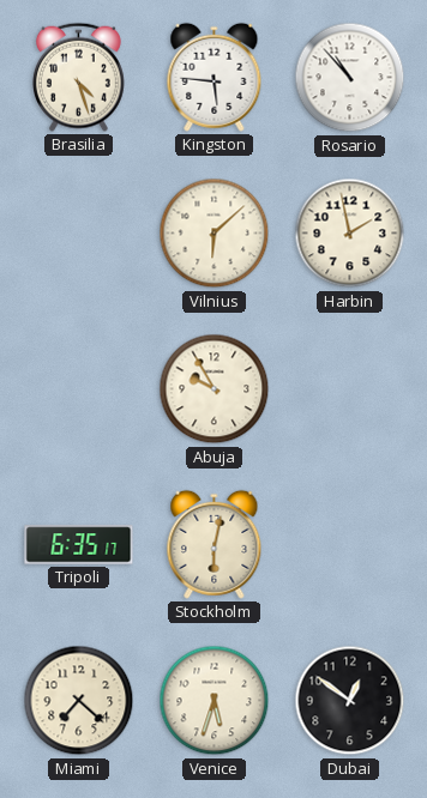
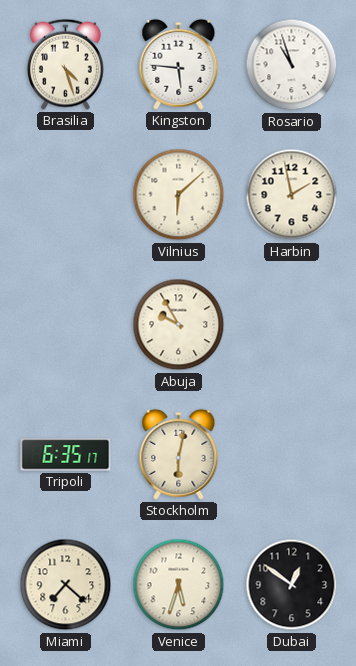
Rosario: 10:53 -> 10:57 (292, 65)
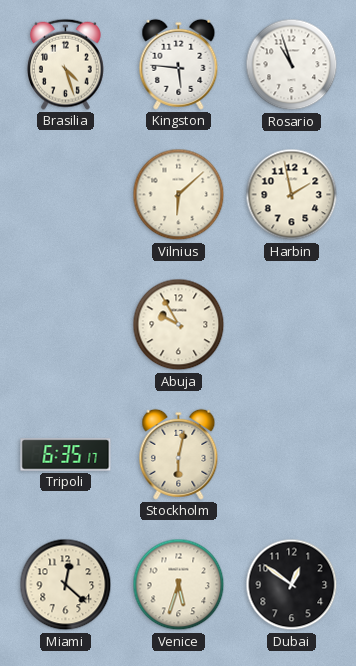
Miami: 7:22 -> 12:22 (66, 585)
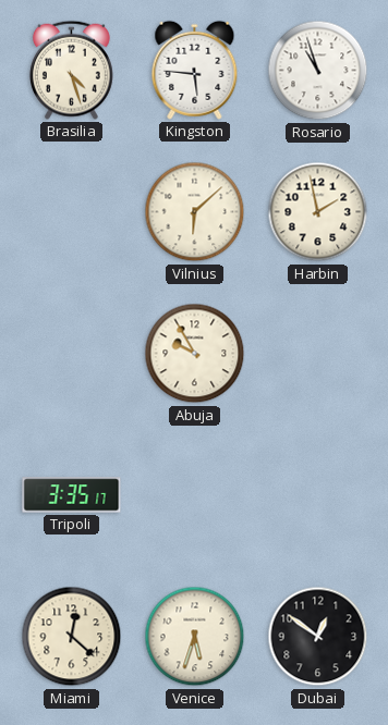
Tripoli: 6:35 -> 3:35 (72, 495)
Stockholm: 6:02 -> none (179, 454)
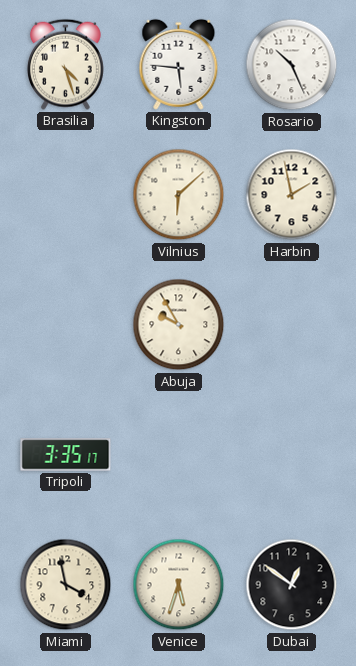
Rosario: 10:57 -> 10:26 (292, 65)
Miami: 12:22 -> 3:58 (66, 585)
